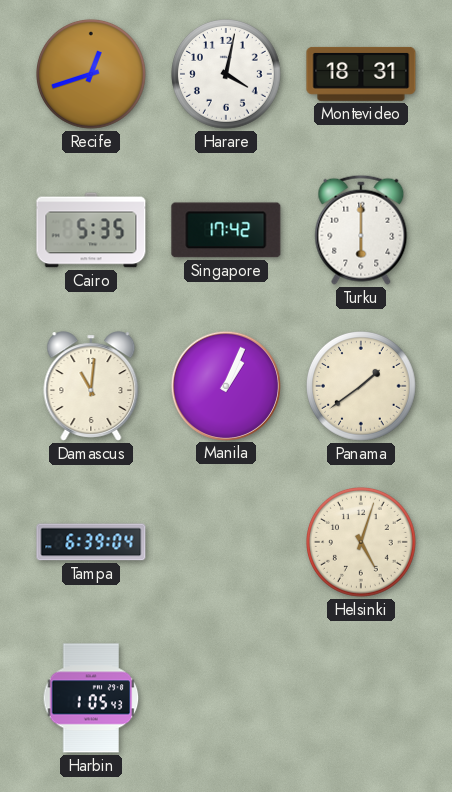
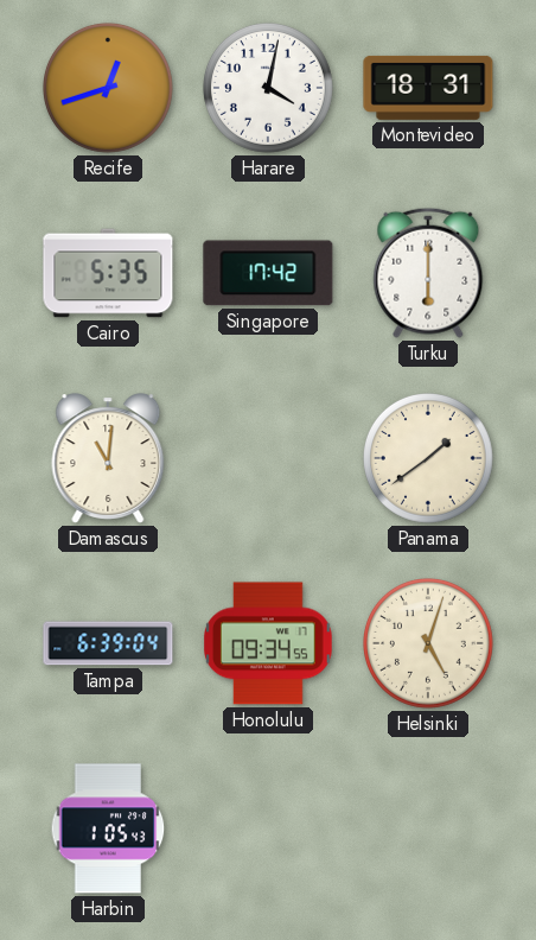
Manila: 1:04 -> none (225, 385)
Honolulu: none -> 09:34 (268, 643)
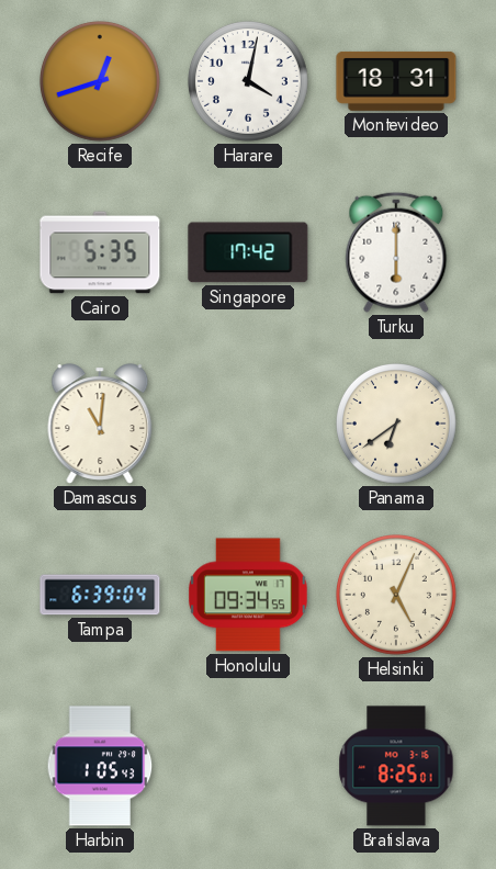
Panama: 1:39 -> 6:39 (397, 425)
Helsinki: 5:03 -> 5:04 (397, 596)
Bratislava: none -> 8:25 (396, 766)
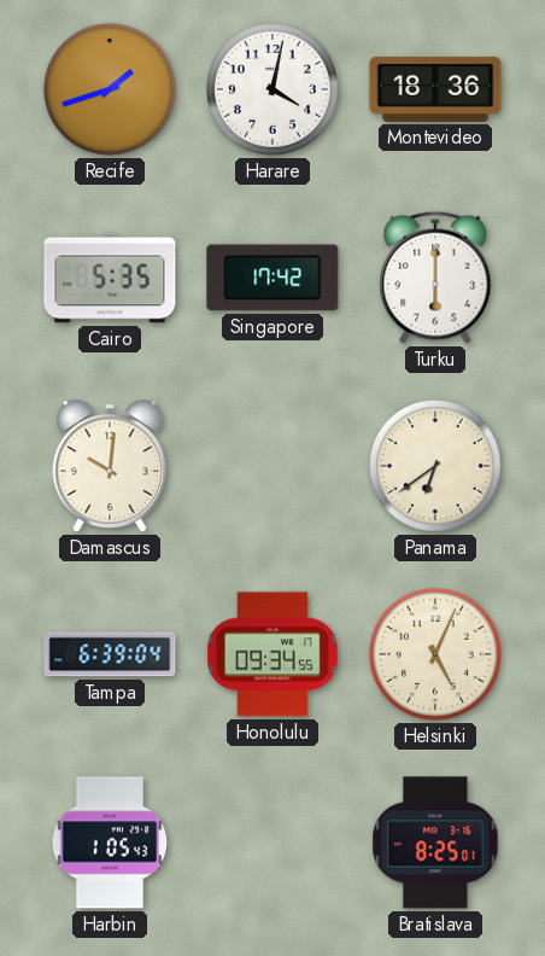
Recife: 12:42 -> 1:42 (111, 91)
Montevideo: 18:31 -> 18:36 (435, 89)
Damascus: 11:01 -> 10:01 (110, 466)
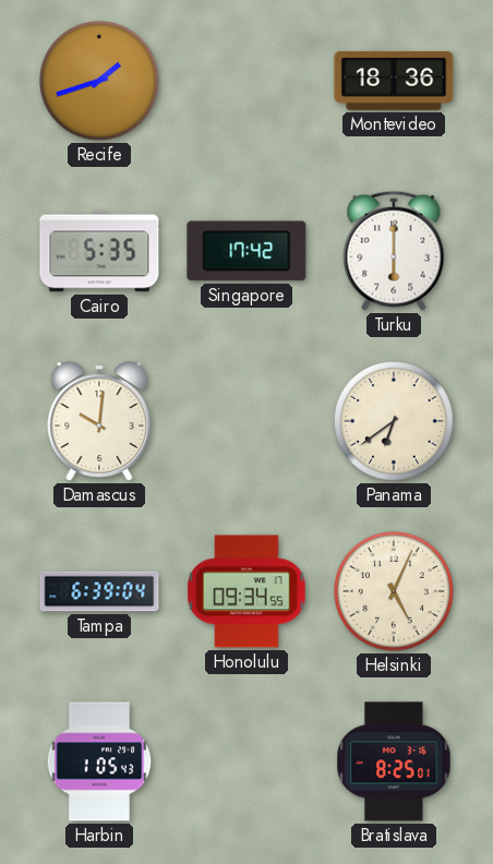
Harare: 4:02 -> none (274, 91)
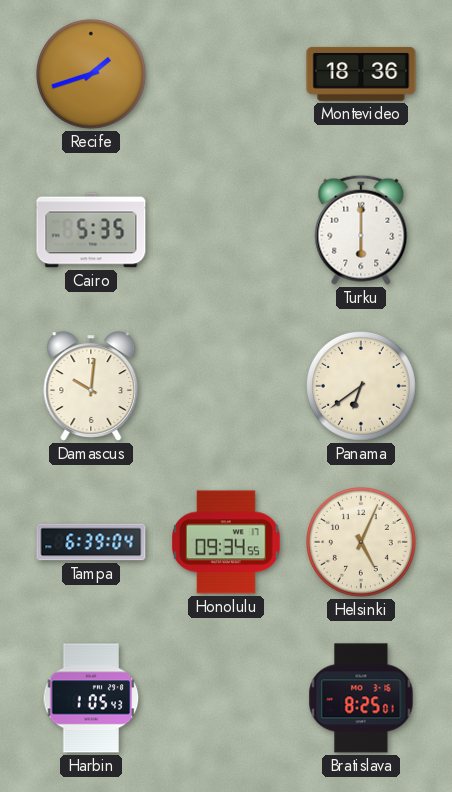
Singapore: 17:42 -> none (246, 251)
